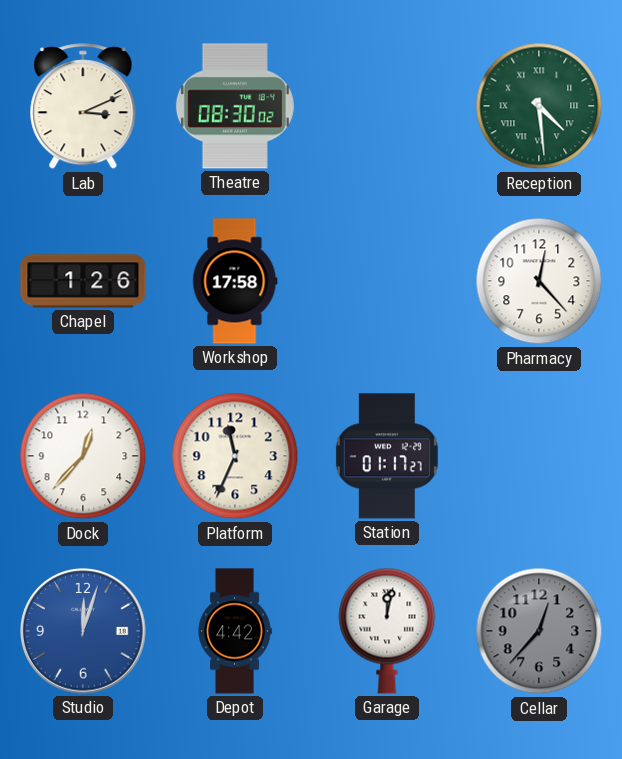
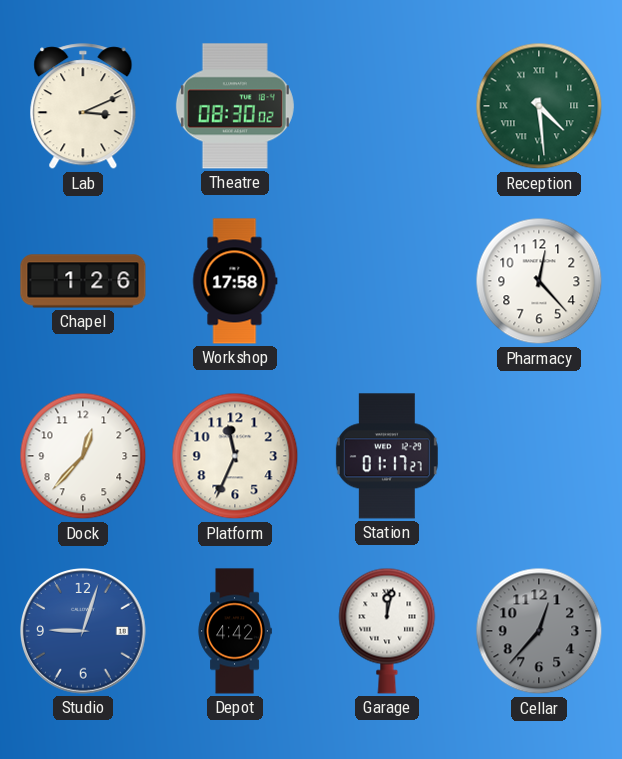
Studio: 12:03 -> 9:03 (84, 632)
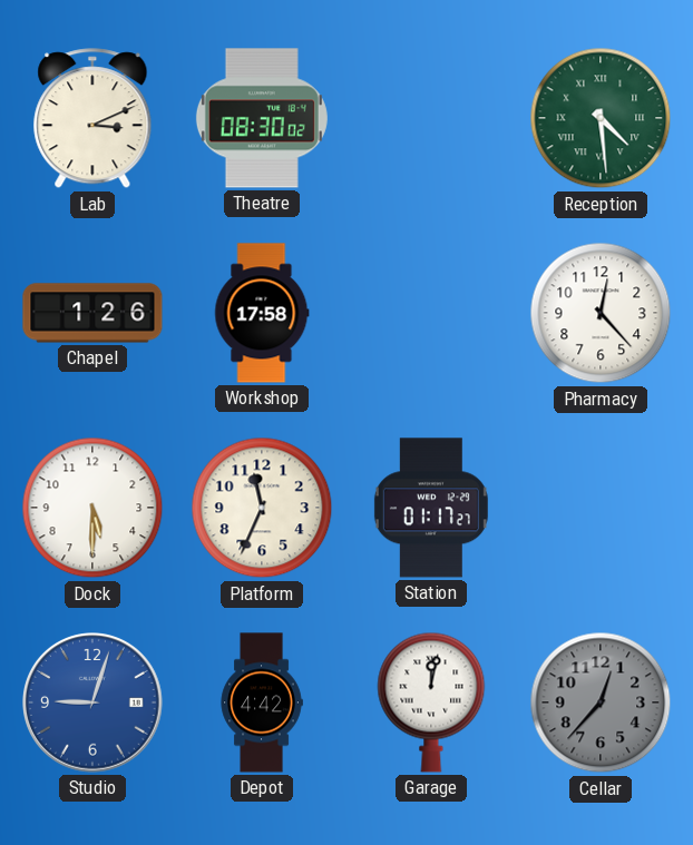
Dock: 12:37 -> 5:30 (92, 508)
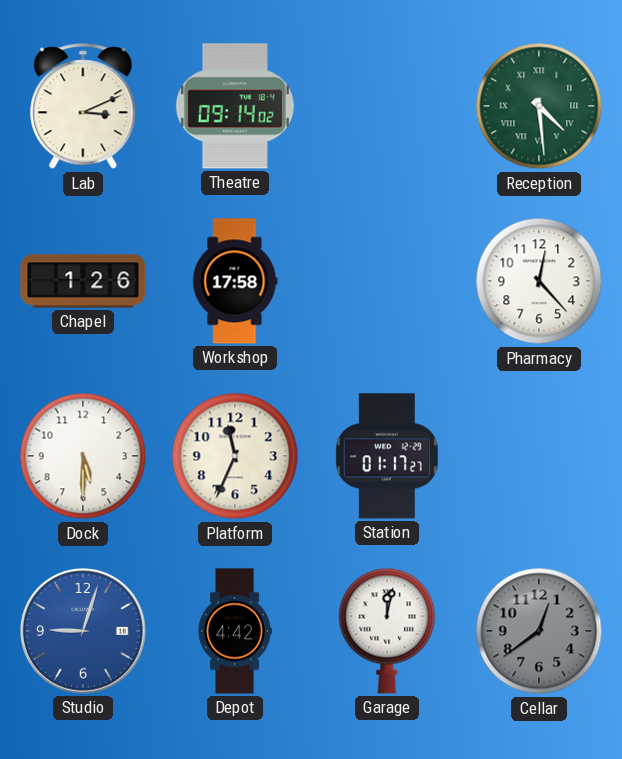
Theatre: 08:30 -> 09:14 (235, 106)
Cellar: 12:37 -> 12:39 (539, 631)
